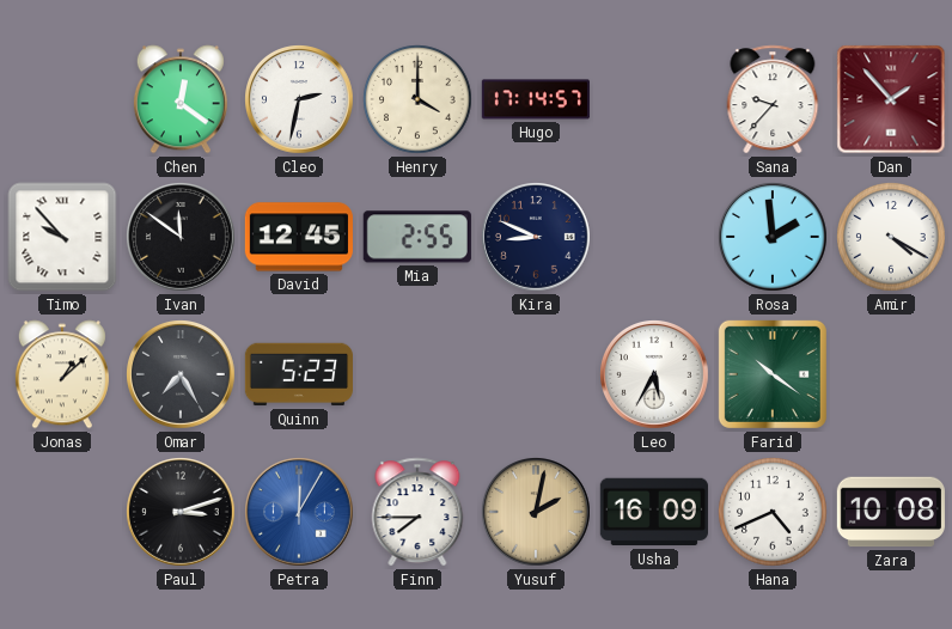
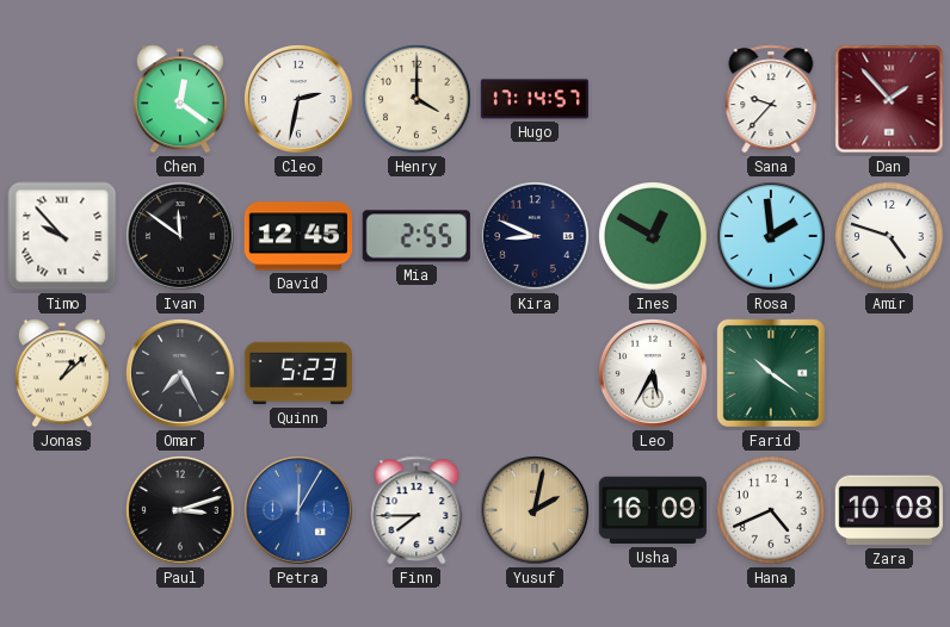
Ines: none -> 12:50 (653, 236)
Amir: 4:20 -> 4:48 (889, 236)
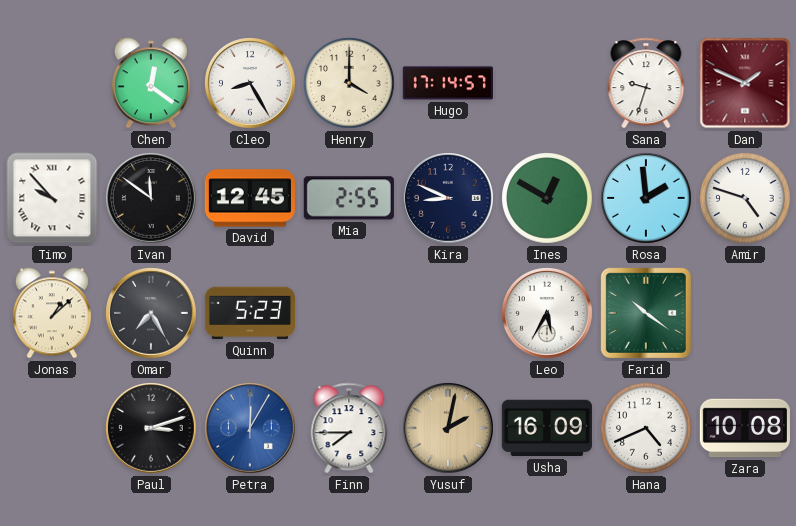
Cleo: 2:32 -> 8:25 (251, 84)
Sana: 9:37 -> 9:33 (646, 83)
Dan: 1:53 -> 1:49 (745, 83)
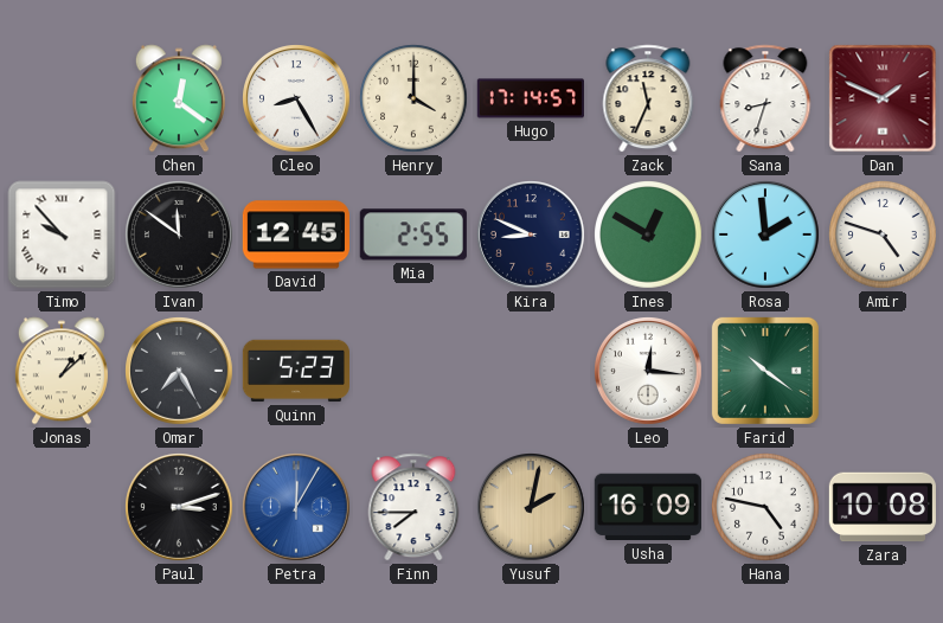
Zack: none -> 11:34 (648, 98)
Sana: 9:33 -> 8:33 (765, 98)
Leo: 5:35 -> 12:16 (649, 372)
Hana: 4:41 -> 4:47 (765, 507)
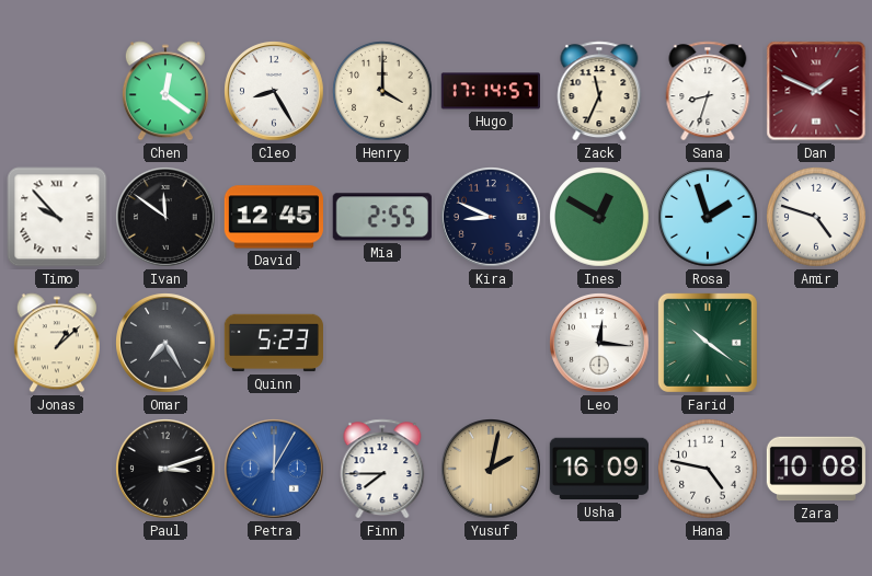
Rosa: 1:59 -> 1:57 (709, 218)
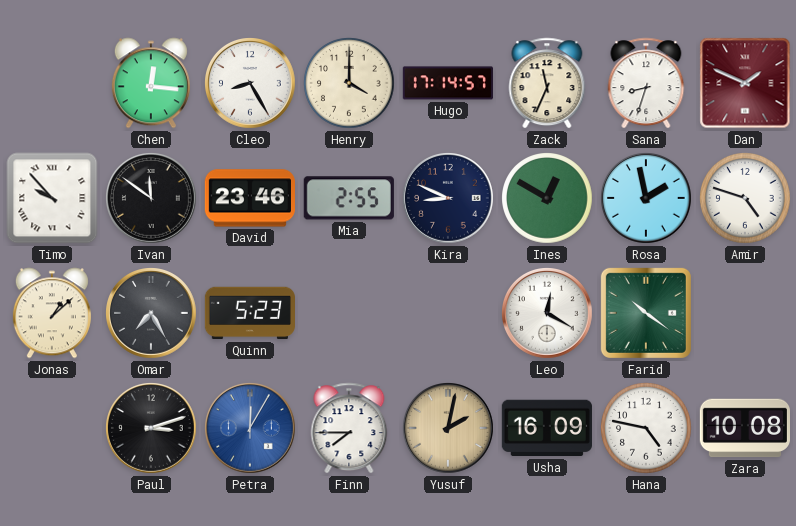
Chen: 12:21 -> 12:16 (151, 83)
David: 12:45 -> 23:46 (250, 198)
Rosa: 1:57 -> 1:58 (647, 199)
Leo: 12:16 -> 12:20 (548, 314)
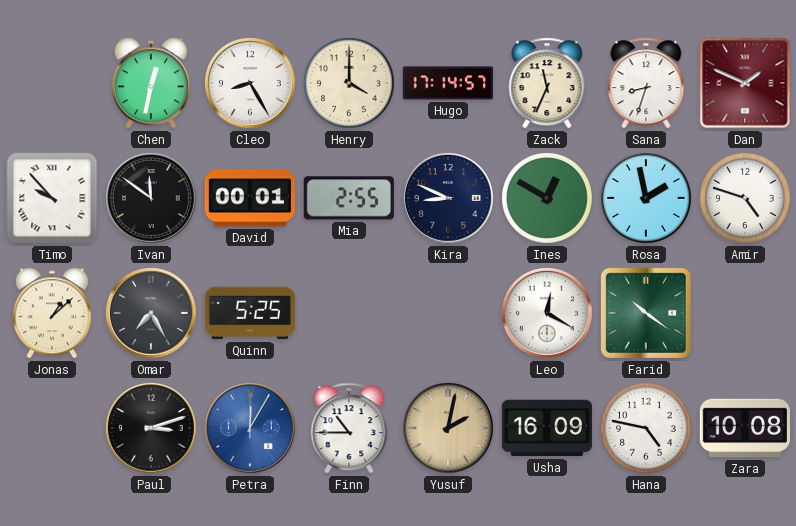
Chen: 12:16 -> 12:32 (151, 83)
David: 23:46 -> 00:01 (250, 198)
Quinn: 5:23 -> 5:25 (249, 313)
Finn: 7:45 -> 10:45 (349, 428)
